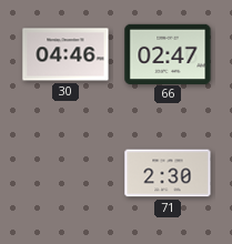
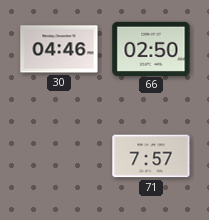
66: 02:47 -> 02:50 (151, 48)
71: 2:30 -> 7:57 (151, 156)
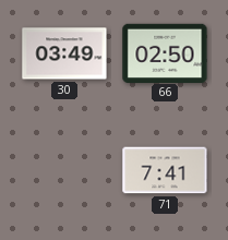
30: 04:46 -> 03:49 (64, 53)
71: 7:57 -> 7:41 (165, 170)
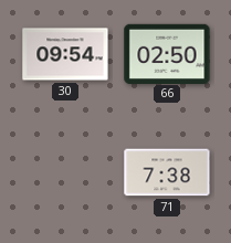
30: 03:49 -> 09:54 (65, 54)
71: 7:41 -> 7:38 (167, 172)
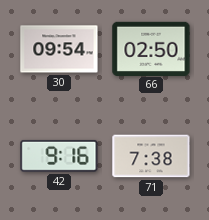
42: none -> 9:16 (59, 156)
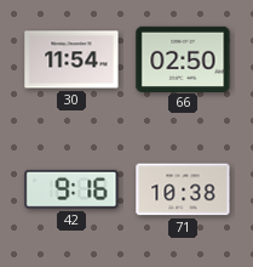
30: 09:54 -> 11:54 (71, 59)
71: 7:38 -> 10:38 (183, 189)
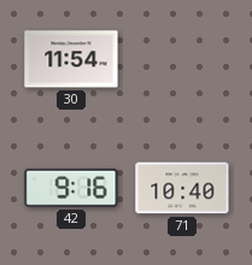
66: 02:50 -> none (183, 58)
71: 10:38 -> 10:40 (182, 188)
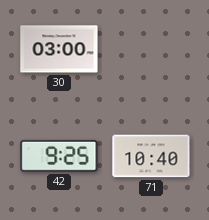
30: 11:54 -> 03:00 (59, 49)
42: 9:16 -> 9:25 (59, 156)
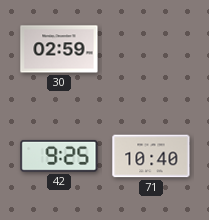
30: 03:00 -> 02:59 (59, 49)
